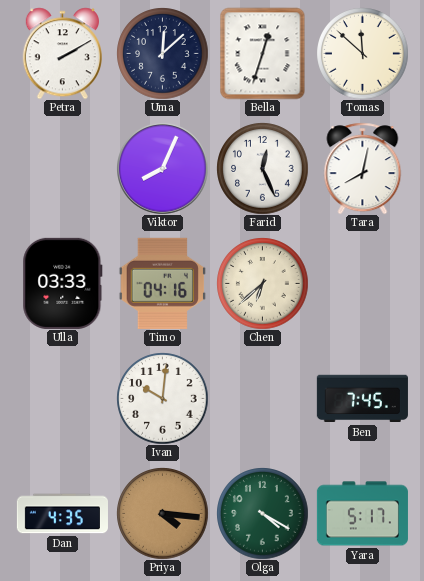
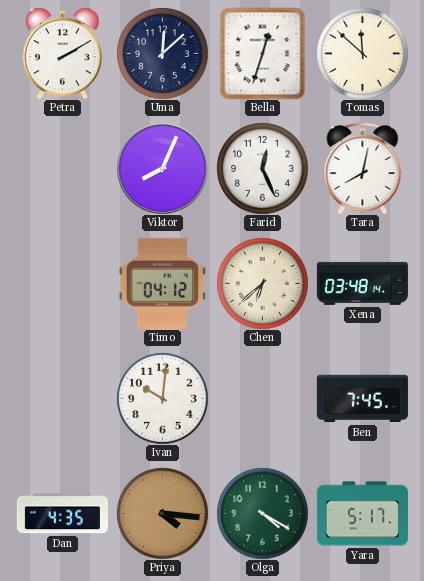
Ulla: 03:33 -> none (63, 283)
Timo: 04:16 -> 04:12 (162, 283)
Xena: none -> 03:48 (362, 283)
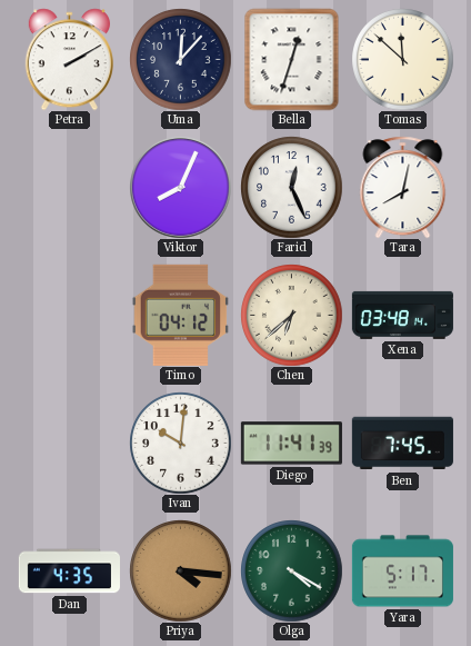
Uma: 12:08 -> 12:07 (180, 59)
Diego: none -> 11:41 (291, 444)
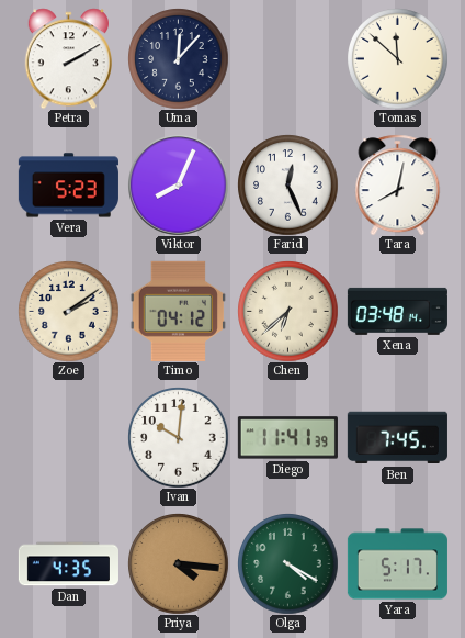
Bella: 12:33 -> none (292, 59)
Vera: none -> 5:23 (68, 186)
Zoe: none -> 2:09 (68, 311)
